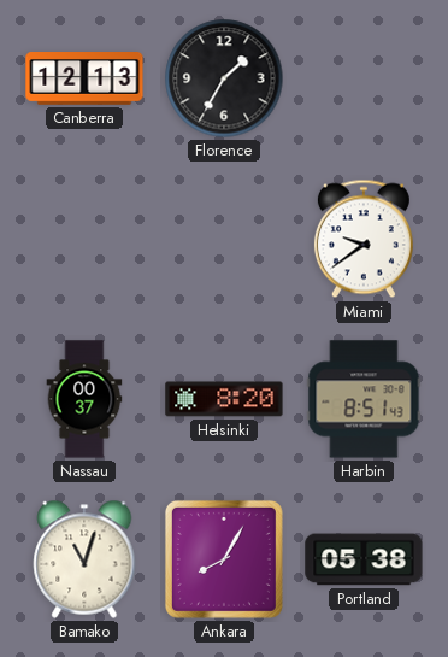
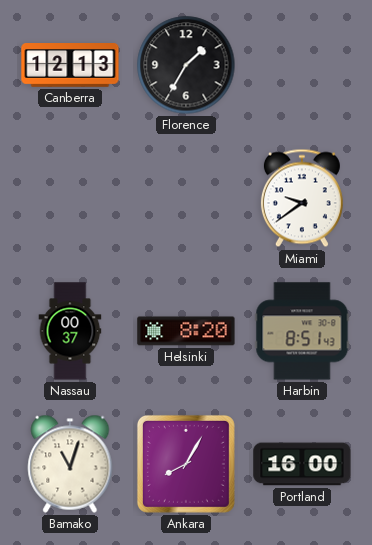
Portland: 05:38 -> 16:00 (302, 464)
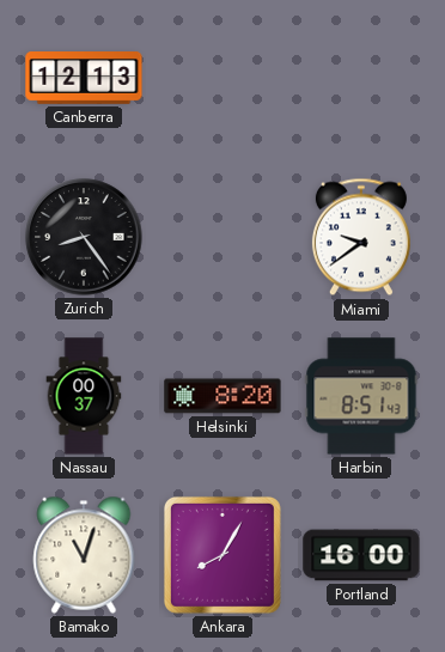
Florence: 1:35 -> none (186, 65)
Zurich: none -> 8:24 (84, 237)
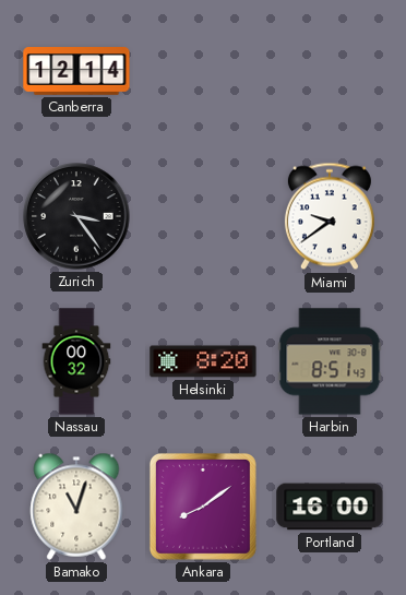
Canberra: 12:13 -> 12:14 (76, 72)
Zurich: 8:24 -> 3:24 (76, 216)
Nassau: 00:37 -> 00:32 (76, 361)
Ankara: 8:05 -> 8:09 (203, 507)
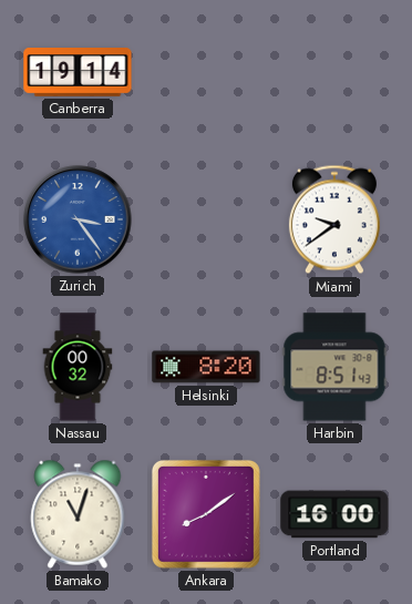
Canberra: 12:14 -> 19:14 (78, 73)
Zurich dial: black -> blue (78, 219)
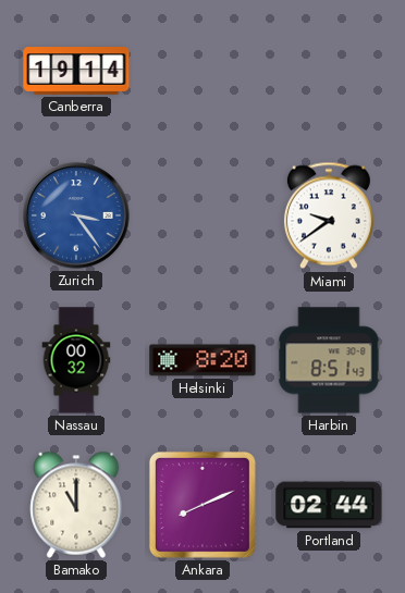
Bamako: 11:03 -> 11:00 (76, 505)
Ankara: 8:09 -> 8:11 (202, 505)
Portland: 16:00 -> 02:44 (329, 505)
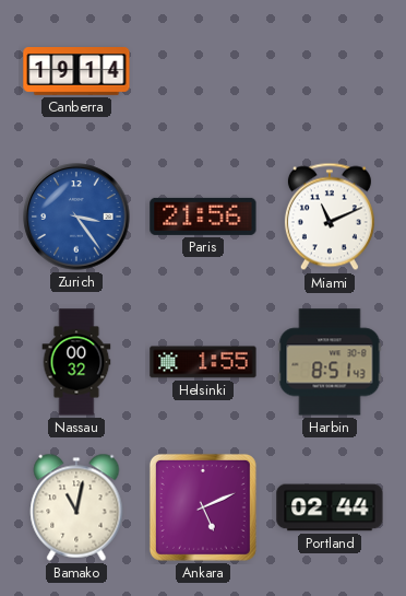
Paris: none -> 21:56 (203, 217)
Miami: 9:39 -> 11:11 (330, 217)
Helsinki: 8:20 -> 1:55 (203, 362)
Bamako: 11:00 -> 11:02 (76, 507)
Ankara: 8:11 -> 5:11 (203, 507)
